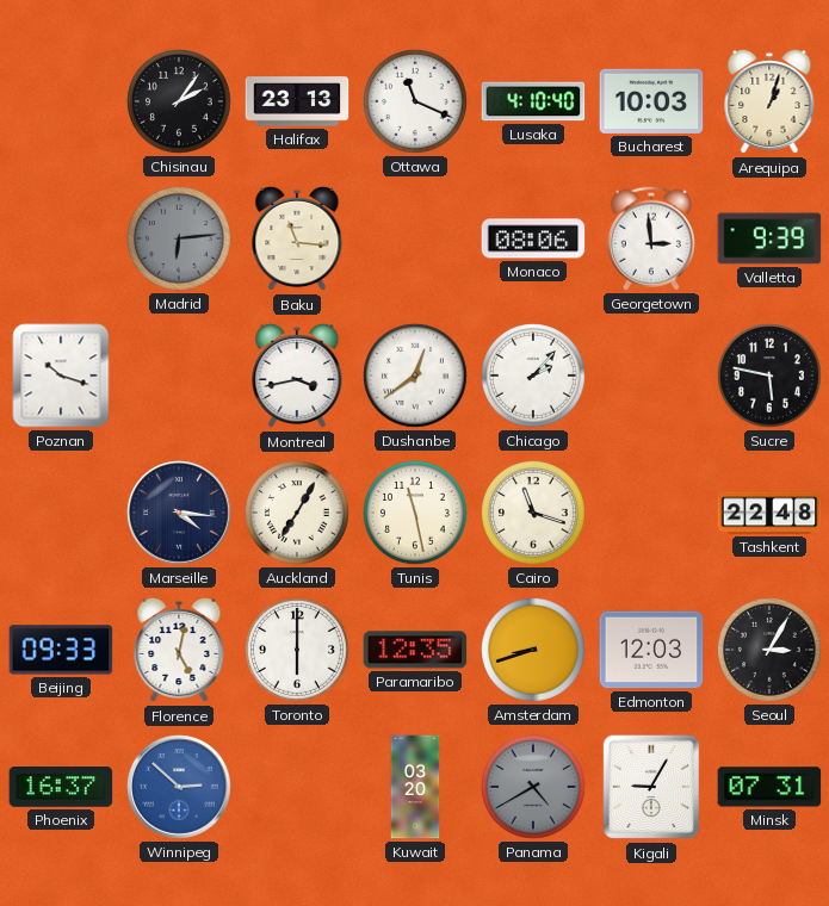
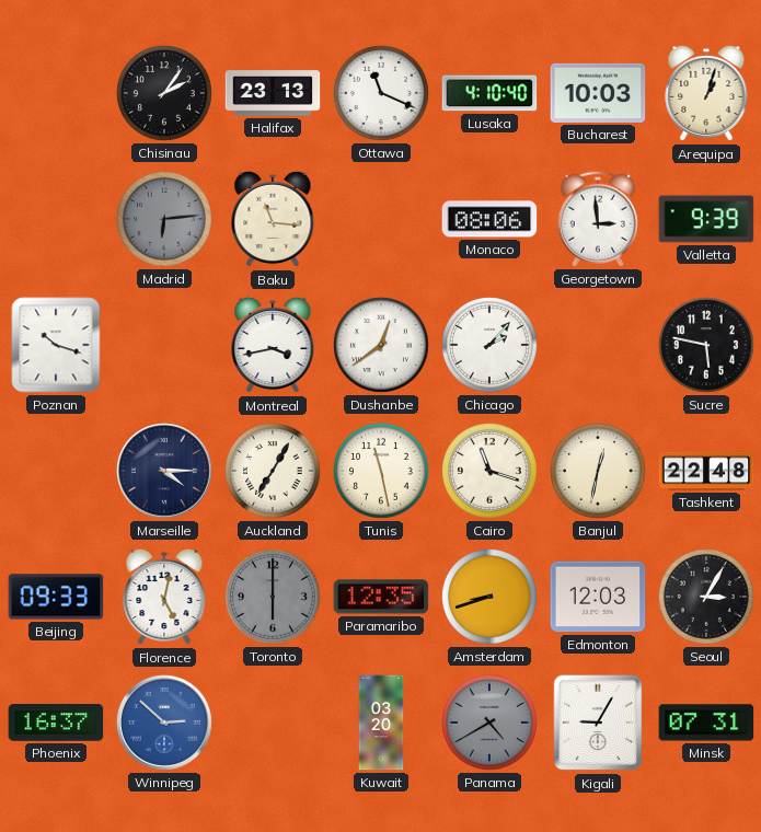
Marseille: 4:16 -> 4:15 (164, 471)
Banjul: none -> 12:32 (599, 472)
Toronto dial: white -> grey (274, 598)
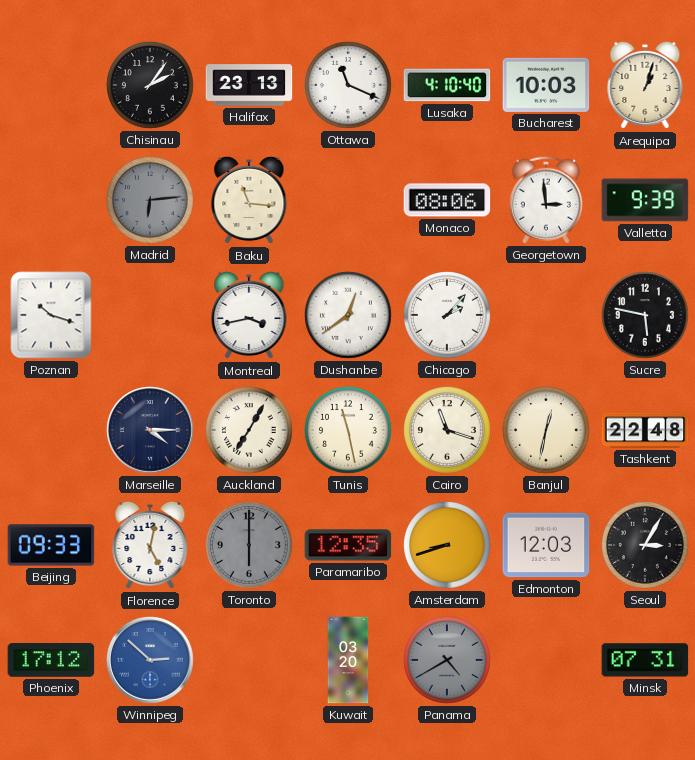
Phoenix: 16:37 -> 17:12 (51, 661)
Kigali: 9:05 -> none (598, 723)
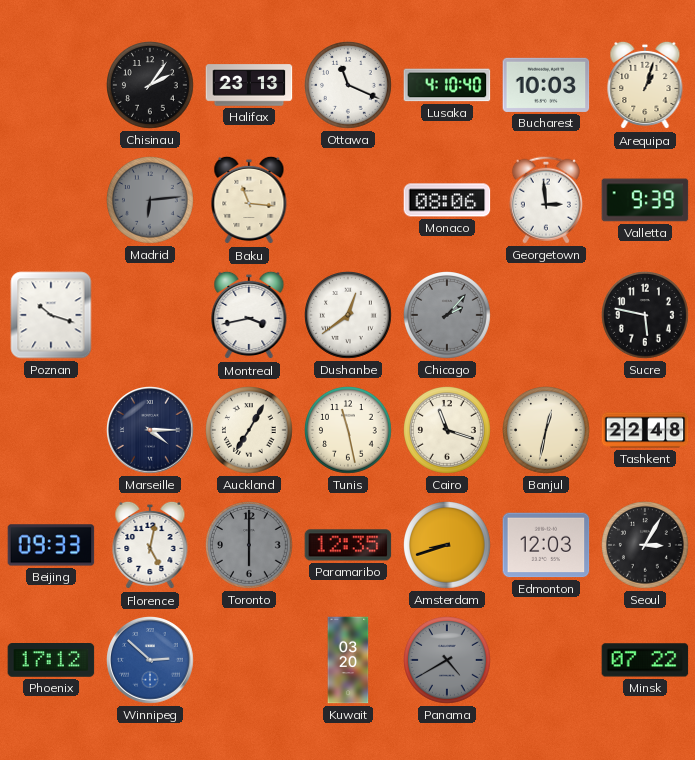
Chicago dial: white -> grey (448, 316)
Minsk: 07:31 -> 07:22 (645, 660)
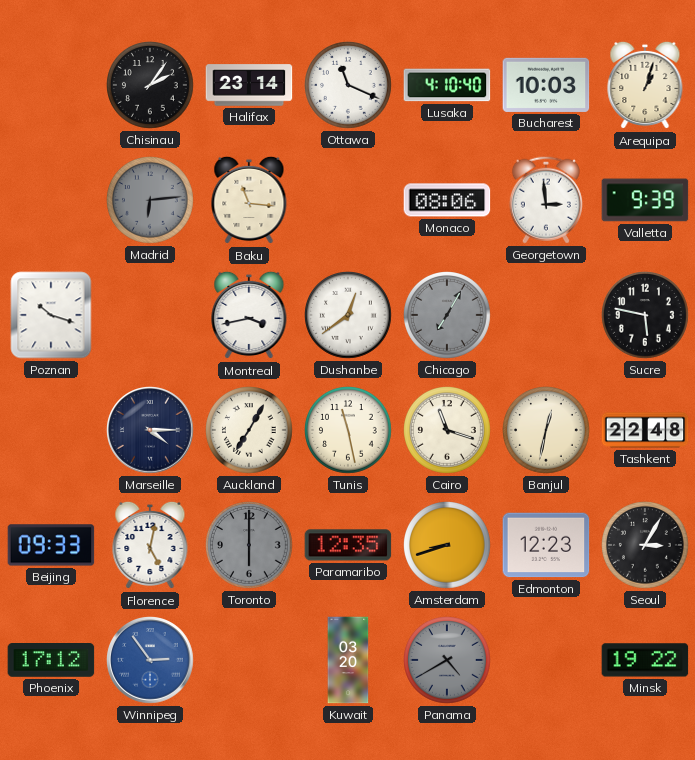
Halifax: 23:13 -> 23:14 (249, 85)
Chicago: 2:07 -> 7:05 (448, 316)
Edmonton: 12:03 -> 12:23 (546, 545)
Winnipeg: 2:52 -> 2:54 (150, 660)
Minsk: 07:22 -> 19:22 (645, 660)
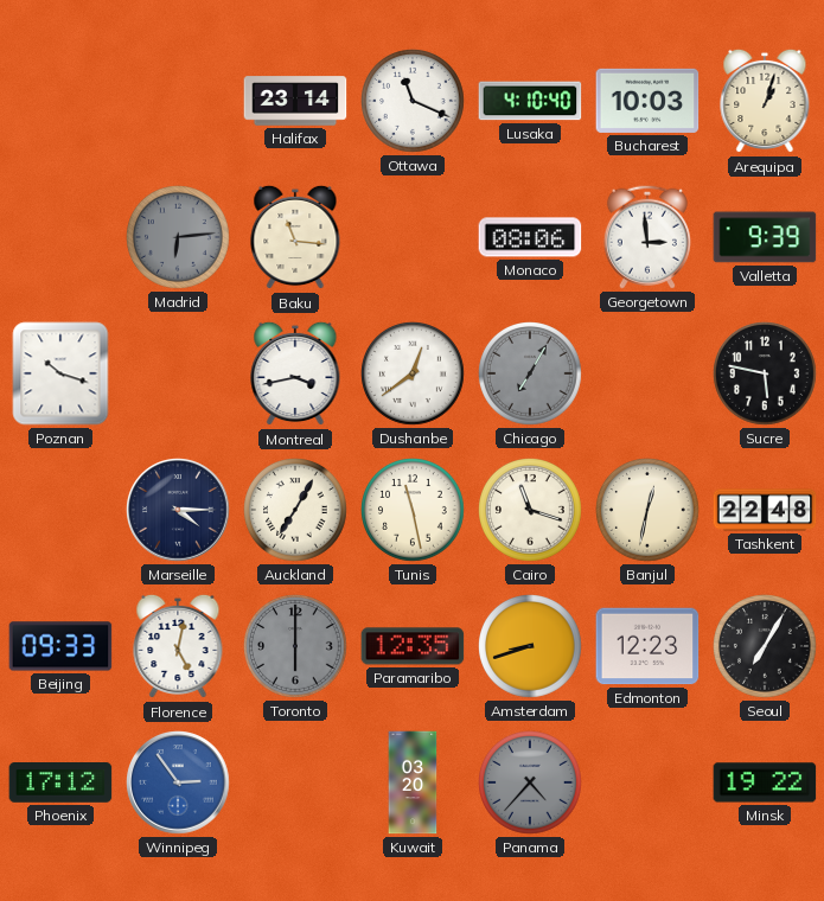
Chisinau: 2:06 -> none (151, 86)
Seoul: 3:05 -> 7:05 (766, 647)
Panama: 4:40 -> 4:37 (531, 784)
